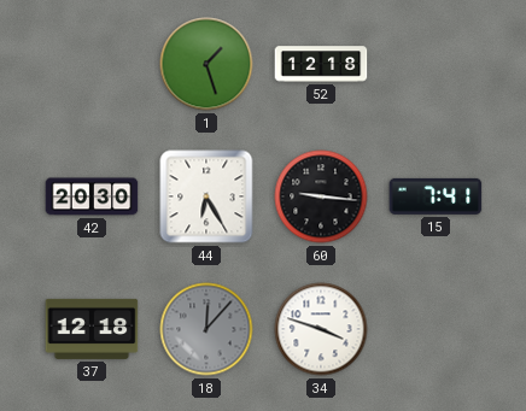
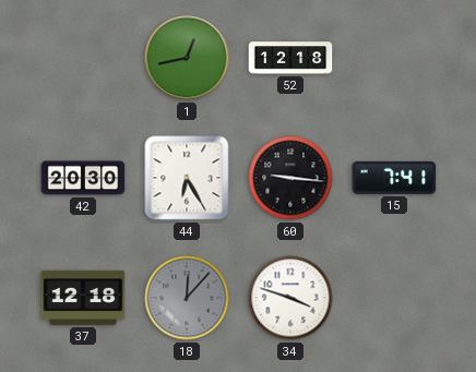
1: 1:27 -> 12:43 (187, 58)
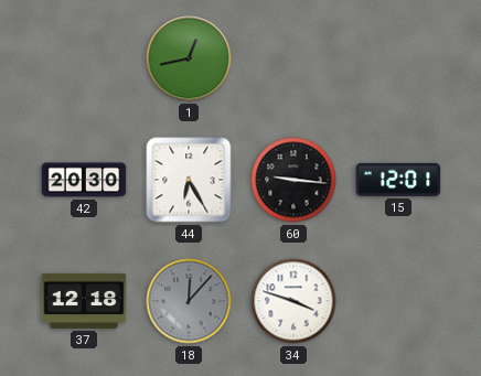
52: 12:18 -> none (290, 58)
15: 7:41 -> 12:01 (398, 180)
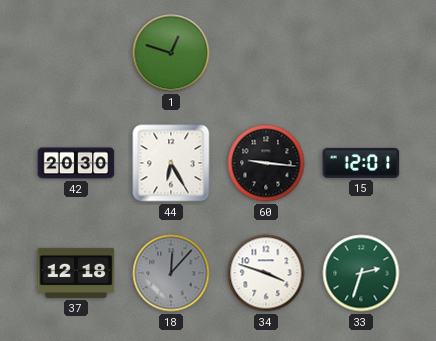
1: 12:43 -> 12:48 (171, 53)
33: none -> 2:33 (361, 273)
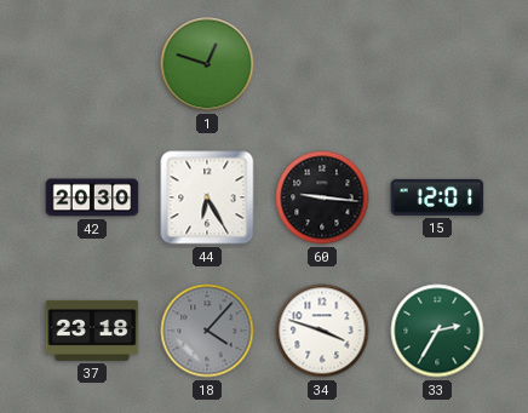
37: 12:18 -> 23:18 (92, 331)
18: 12:07 -> 4:07 (207, 331)
33: 2:33 -> 2:35 (437, 331)
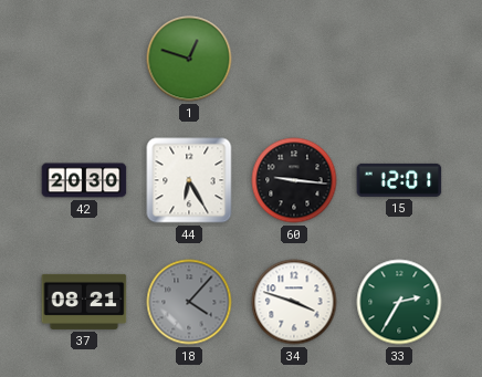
37: 23:18 -> 08:21 (84, 302)
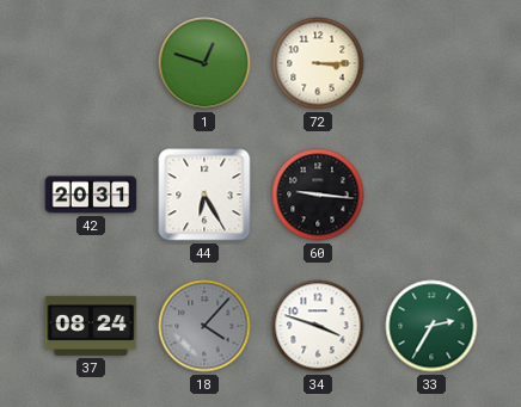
72: none -> 3:15 (318, 63)
42: 20:30 -> 20:31 (91, 195)
15: 12:01 -> none (399, 180)
37: 08:21 -> 08:24 (91, 326)
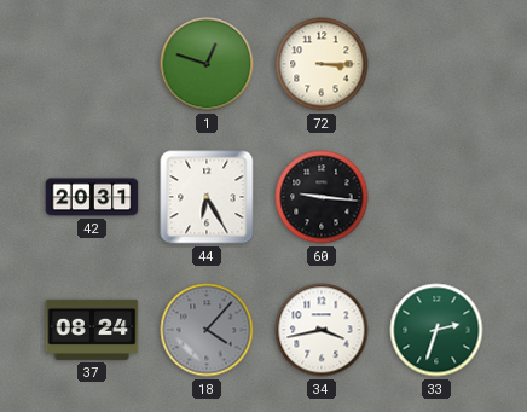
34: 3:48 -> 3:43 (322, 330)
33: 2:35 -> 2:33 (436, 330)
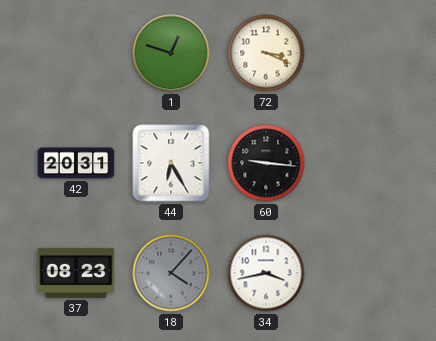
72: 3:15 -> 3:19 (266, 53)
37: 08:24 -> 08:23 (76, 273)
33: 2:33 -> none (436, 330)
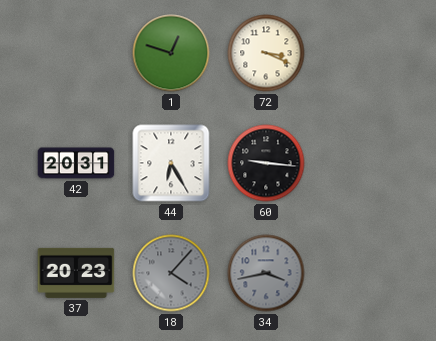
37: 08:23 -> 20:23 (76, 273)
34 dial: white -> grey (266, 273)
